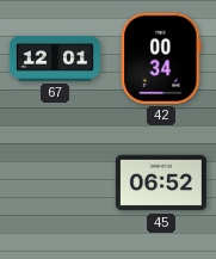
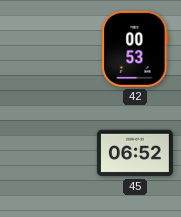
67: 12:01 -> none (55, 60)
42: 00:34 -> 00:53 (135, 49)
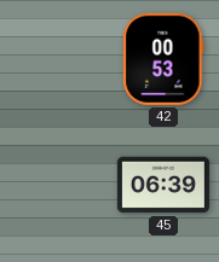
45: 06:52 -> 06:39 (163, 185)
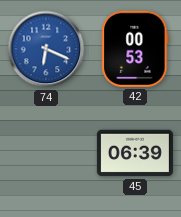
74: none -> 6:19 (46, 49)
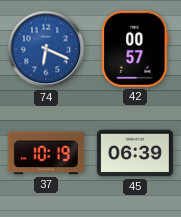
42: 00:53 -> 00:57 (135, 49)
37: none -> 10:19 (46, 153)
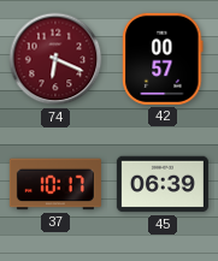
74 dial: blue -> burgundy (55, 59)
37: 10:19 -> 10:17 (55, 184)
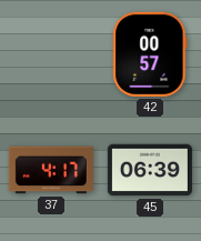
74: 6:19 -> none (55, 59)
37: 10:17 -> 4:17 (51, 170)
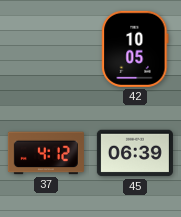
42: 00:57 -> 10:05 (135, 49)
37: 4:17 -> 4:12 (46, 153)
